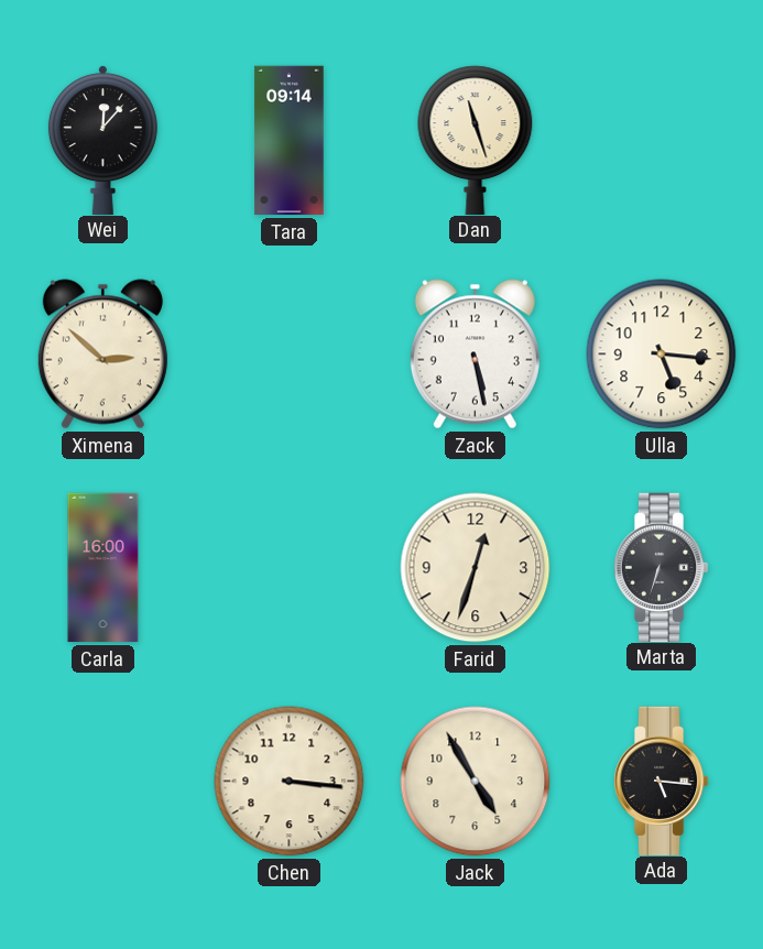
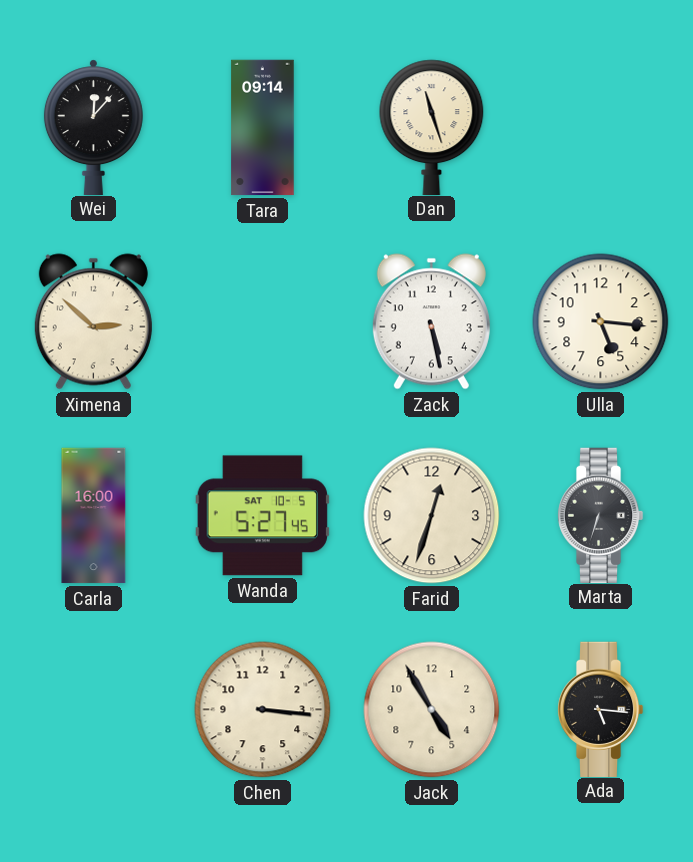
Wanda: none -> 5:27 (262, 516)
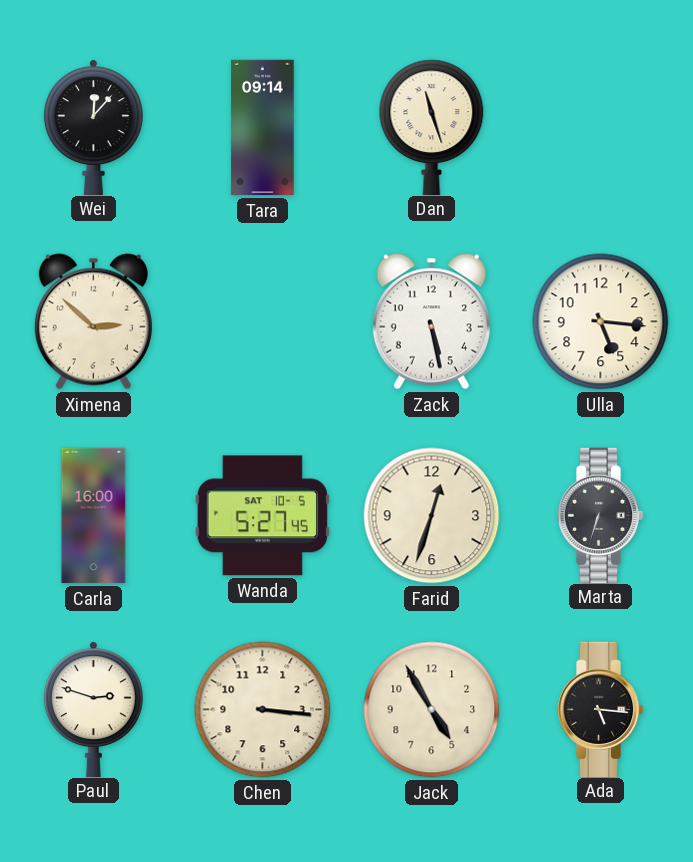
Paul: none -> 2:48 (93, 709)
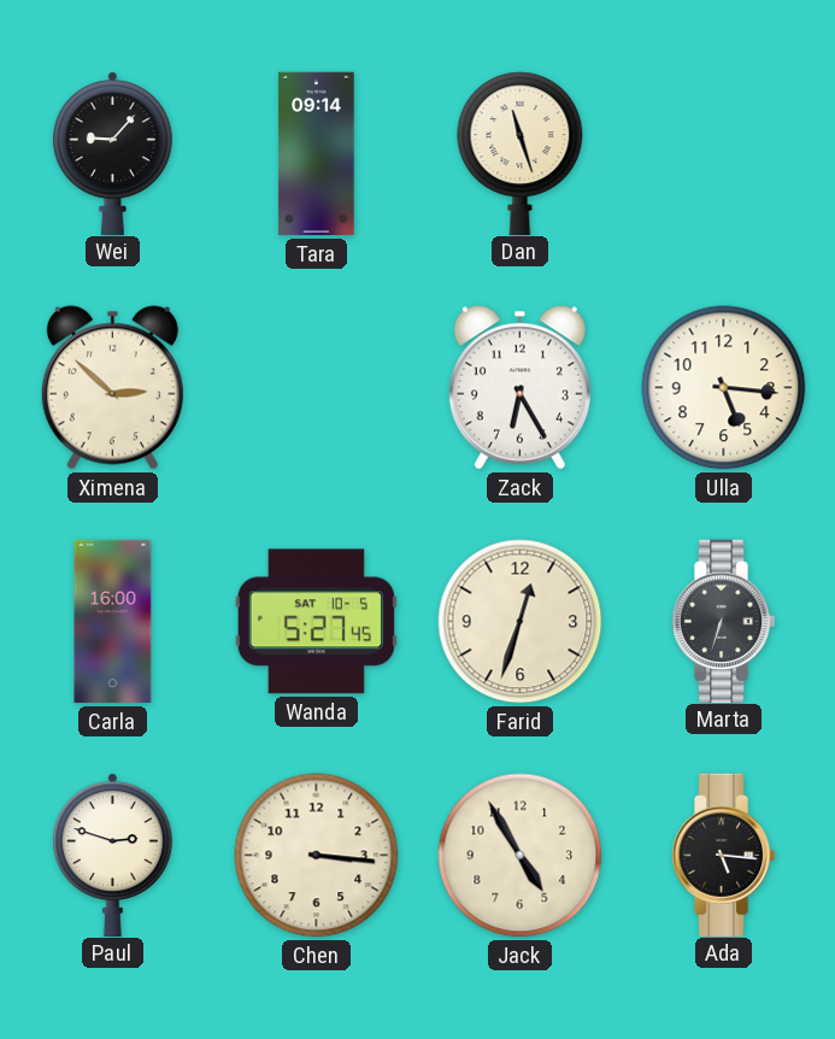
Wei: 12:07 -> 9:07 (112, 153)
Zack: 5:28 -> 6:25 (519, 388)
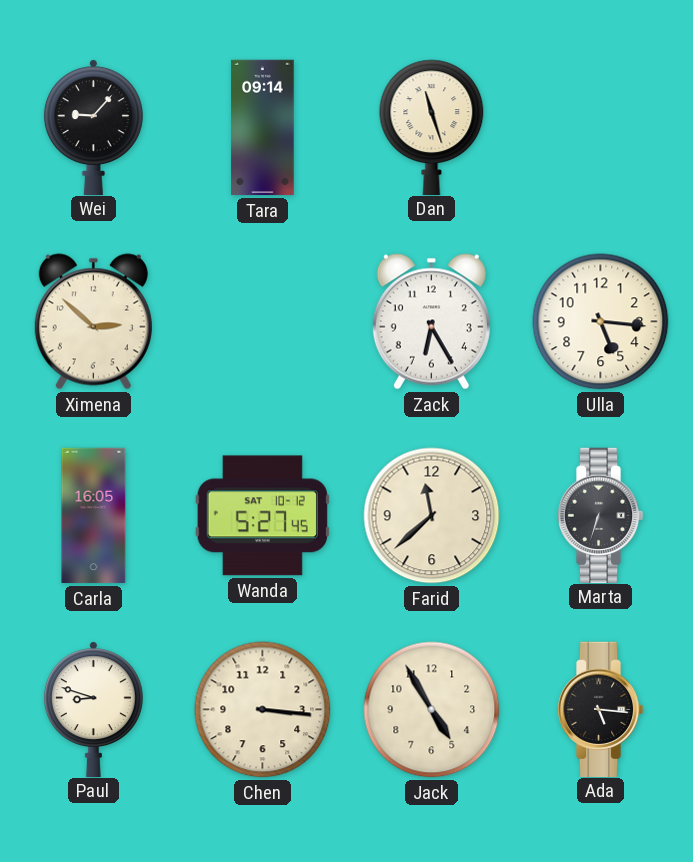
Carla: 16:00 -> 16:05 (94, 516)
Wanda date: SAT 10-5 -> SAT 10-12 (262, 516)
Farid: 12:33 -> 11:38 (432, 516)
Paul: 2:48 -> 8:48 (93, 709)
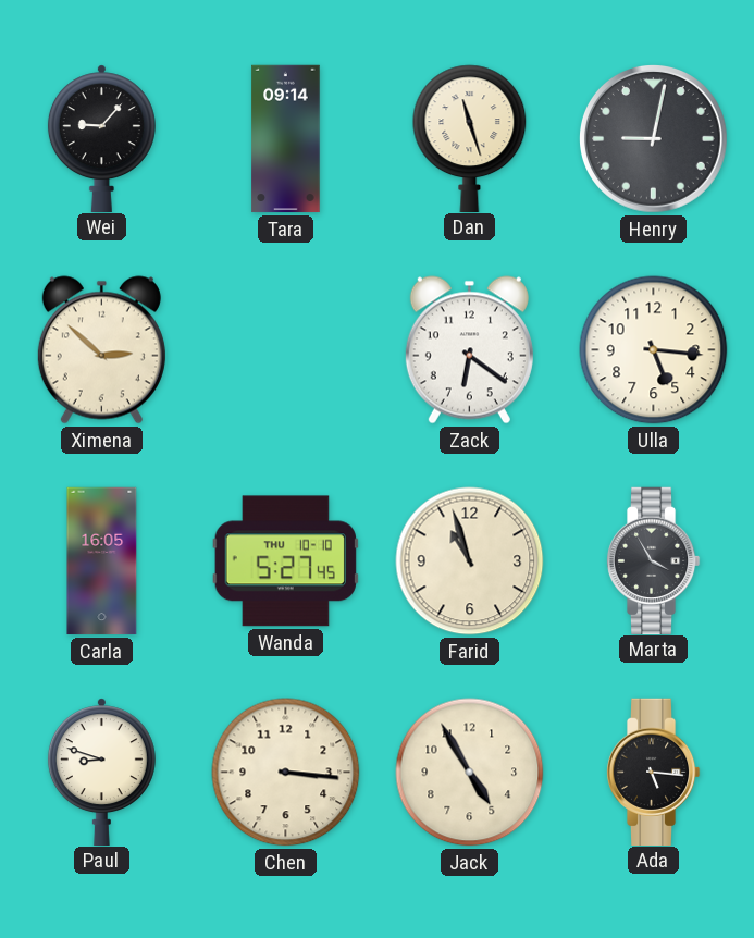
Henry: none -> 9:02 (654, 139)
Zack: 6:25 -> 6:21 (469, 350)
Wanda date: SAT 10-12 -> THU 10-10 (285, 561)
Farid: 11:38 -> 10:57 (470, 561)
Marta: 6:33 -> 3:55 (653, 560)
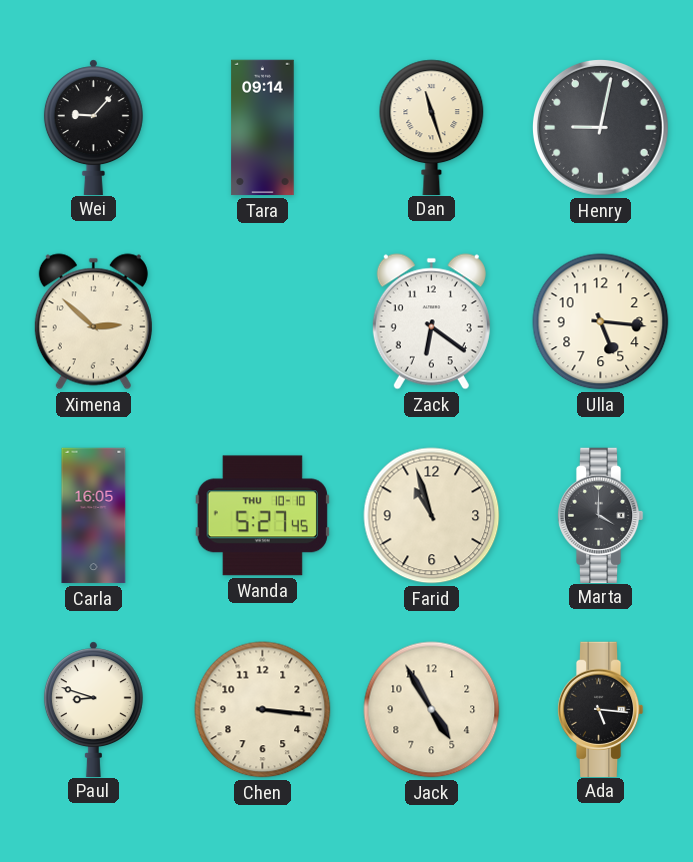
Marta: 3:55 -> 4:00 (600, 515)
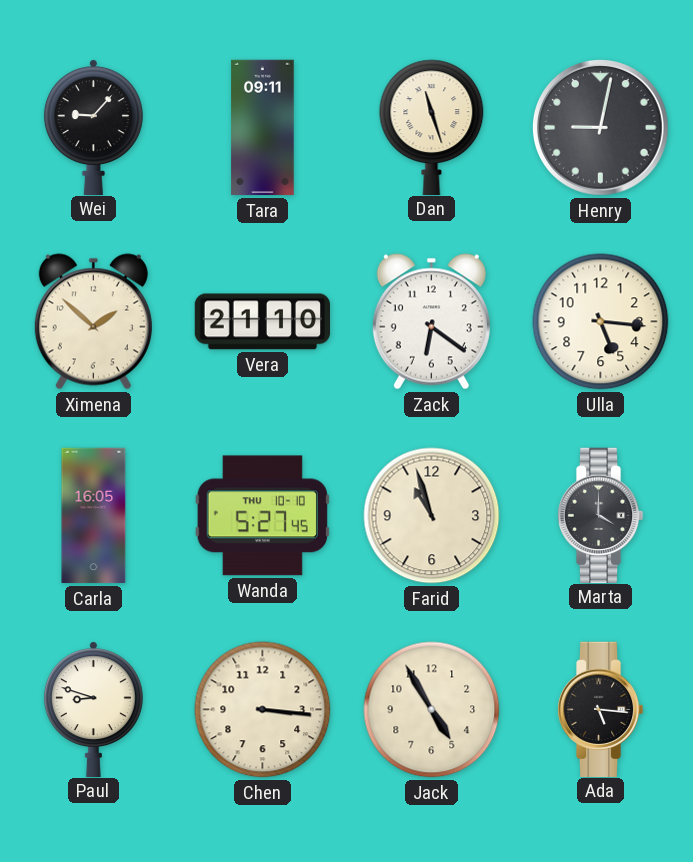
Tara: 09:14 -> 09:11 (263, 128)
Ximena: 2:52 -> 1:52 (93, 322)
Vera: none -> 21:10 (262, 322)
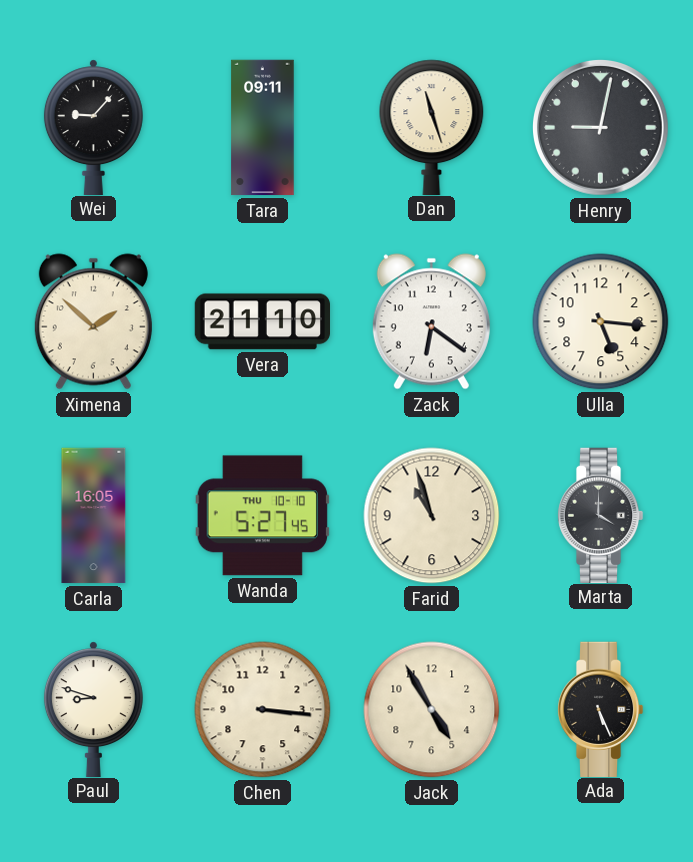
Ada: 5:16 -> 5:26 (600, 709)
